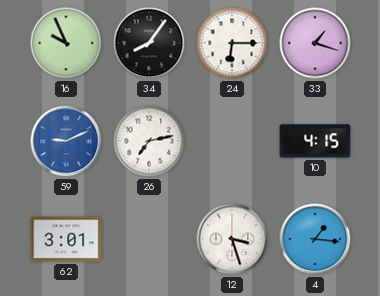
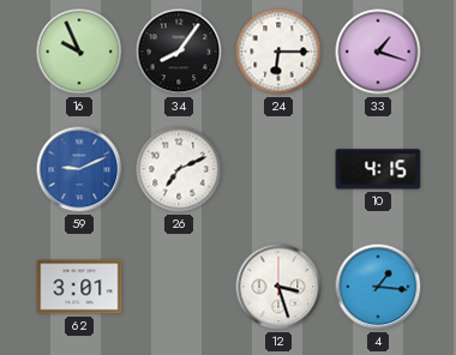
26: 7:13 -> 7:11 (179, 169)
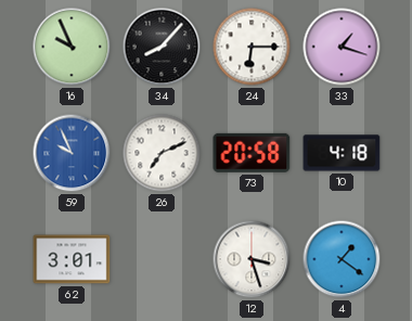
34: 8:06 -> 8:07 (162, 47)
59: 9:11 -> 9:56 (72, 153)
73: none -> 20:58 (252, 153)
10: 4:15 -> 4:18 (342, 153)
4: 1:16 -> 1:21 (342, 259)
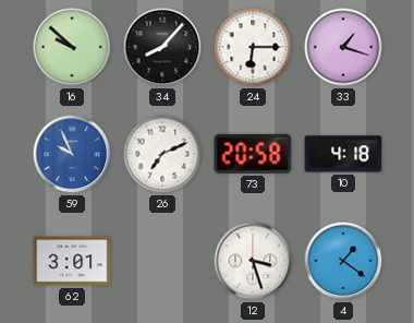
16: 9:56 -> 9:52 (72, 47)
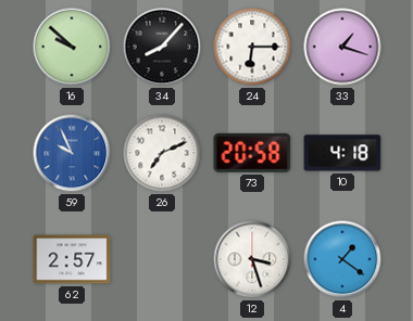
62: 3:01 -> 2:57 (72, 259)
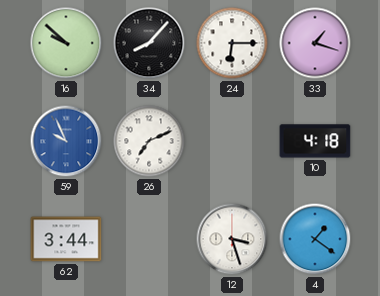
73: 20:58 -> none (252, 153)
62: 2:57 -> 3:44 (66, 239)
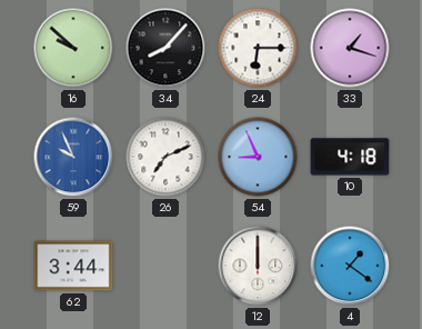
54: none -> 8:56 (258, 157)
12: 3:27 -> 12:00 (258, 266)
